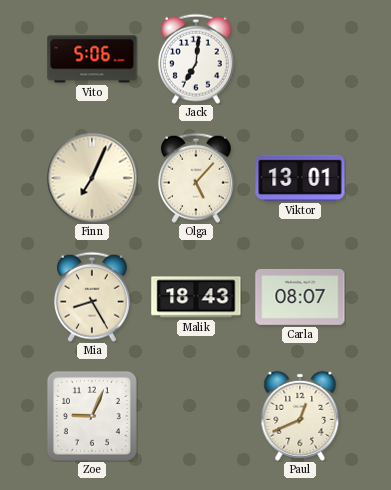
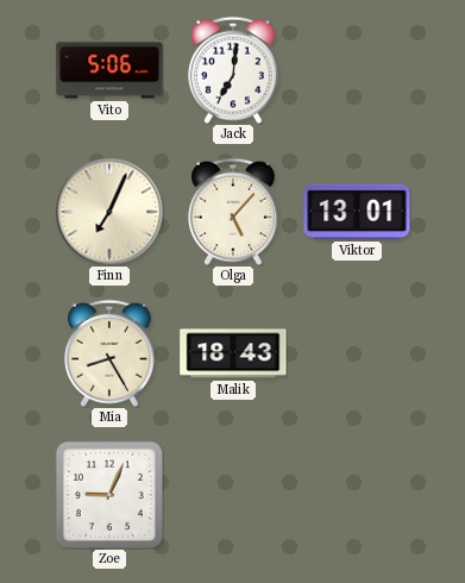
Carla: 08:07 -> none (300, 297)
Paul: 12:41 -> none (300, 416)
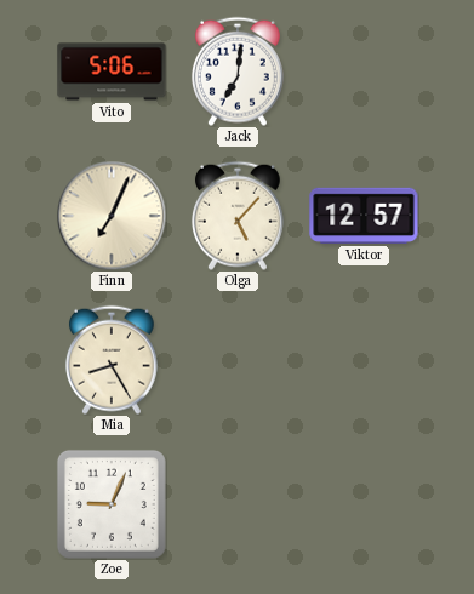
Viktor: 13:01 -> 12:57 (364, 216)
Malik: 18:43 -> none (233, 353)
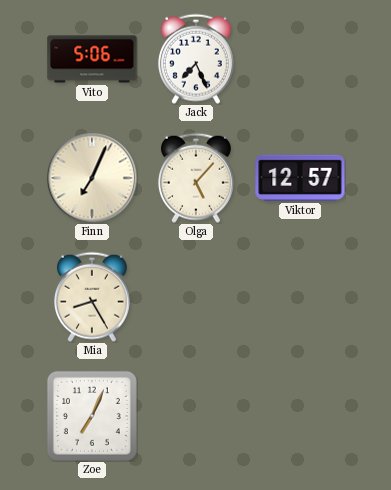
Jack: 7:01 -> 7:26 (196, 59)
Zoe: 9:04 -> 7:04 (92, 416)
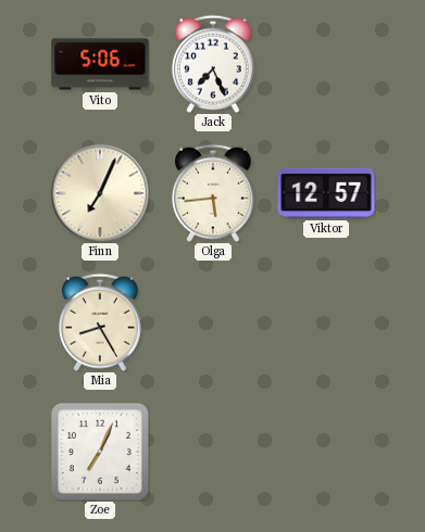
Olga: 5:07 -> 5:44 (213, 193)
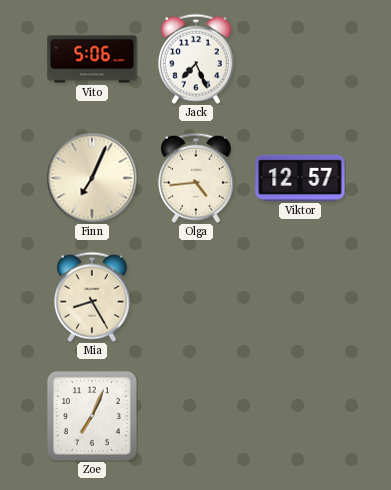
Olga: 5:44 -> 4:44 (196, 178)
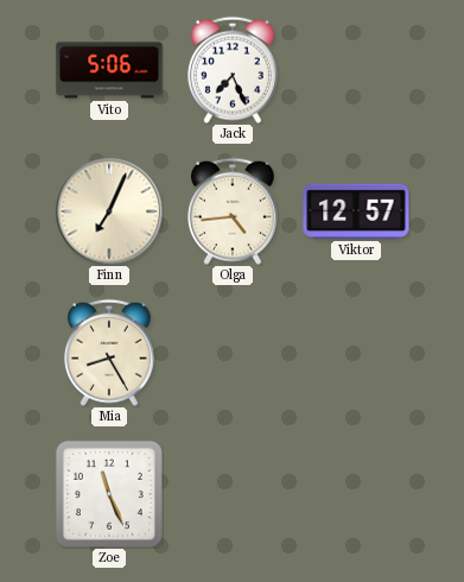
Zoe: 7:04 -> 11:26 (109, 494)
